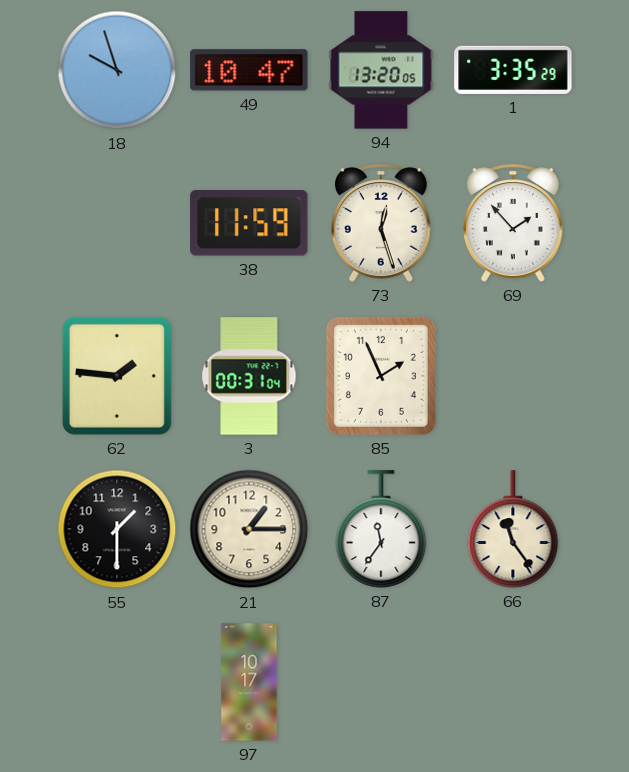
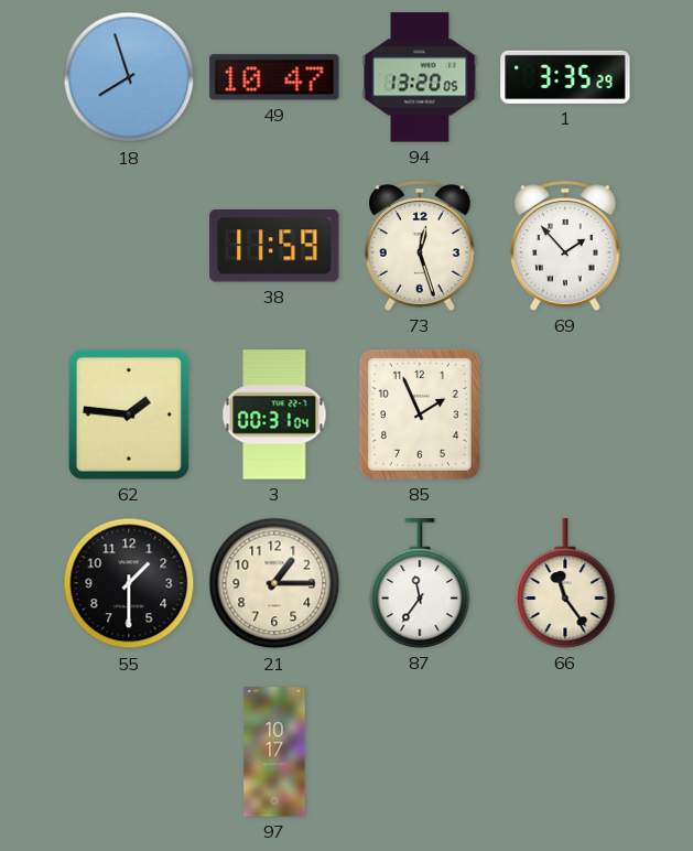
18: 9:57 -> 7:57 (129, 77)
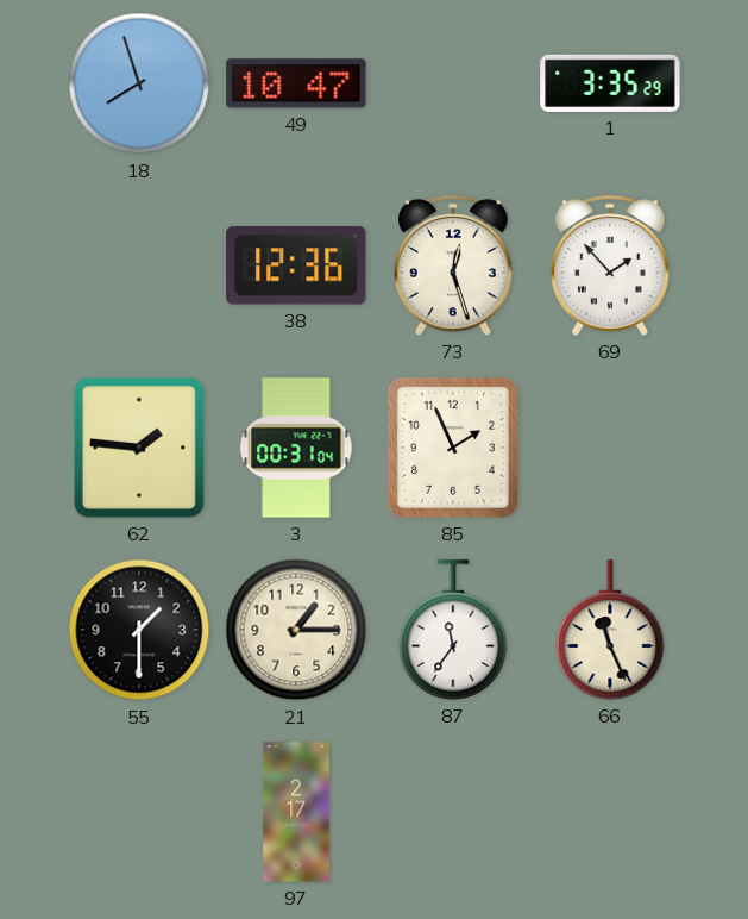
94: 13:20 -> none (420, 77)
38: 11:59 -> 12:36 (296, 265)
66: 11:24 -> 11:26 (610, 630)
97: 10:17 -> 2:17 (296, 812)
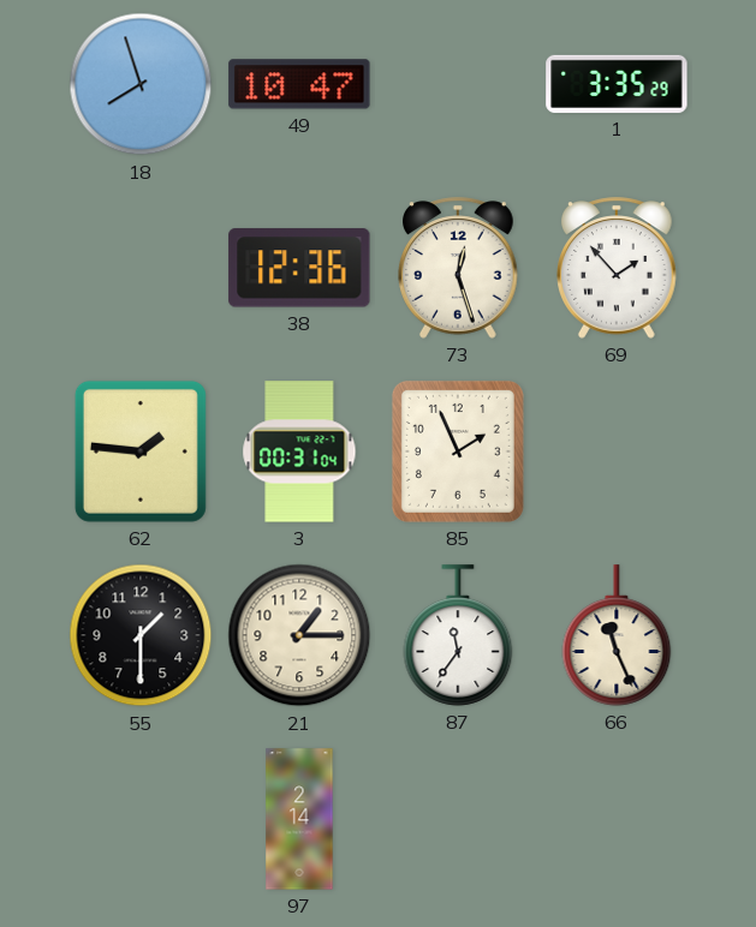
97: 2:17 -> 2:14 (299, 819)
